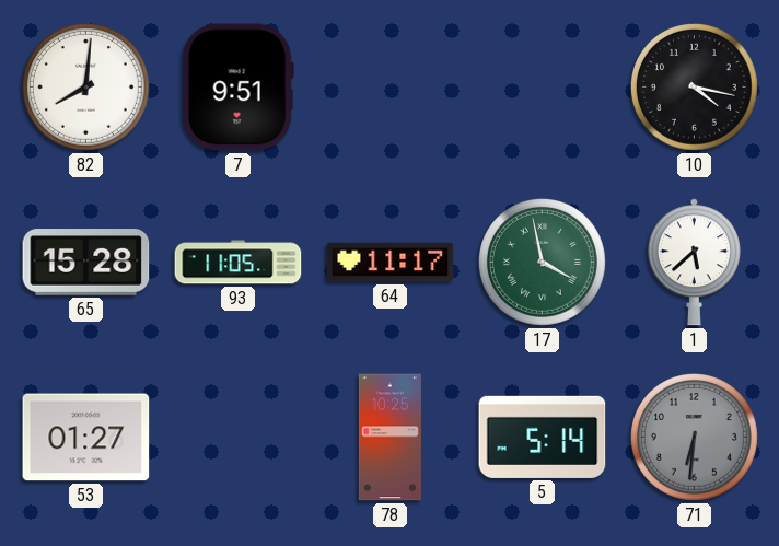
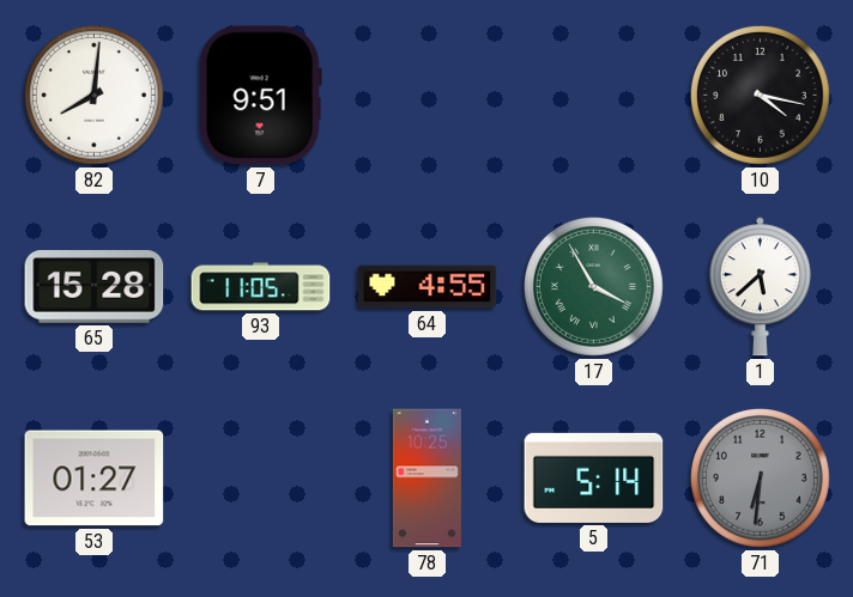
64: 11:17 -> 4:55 (428, 287)
17: 3:58 -> 3:55 (594, 287)
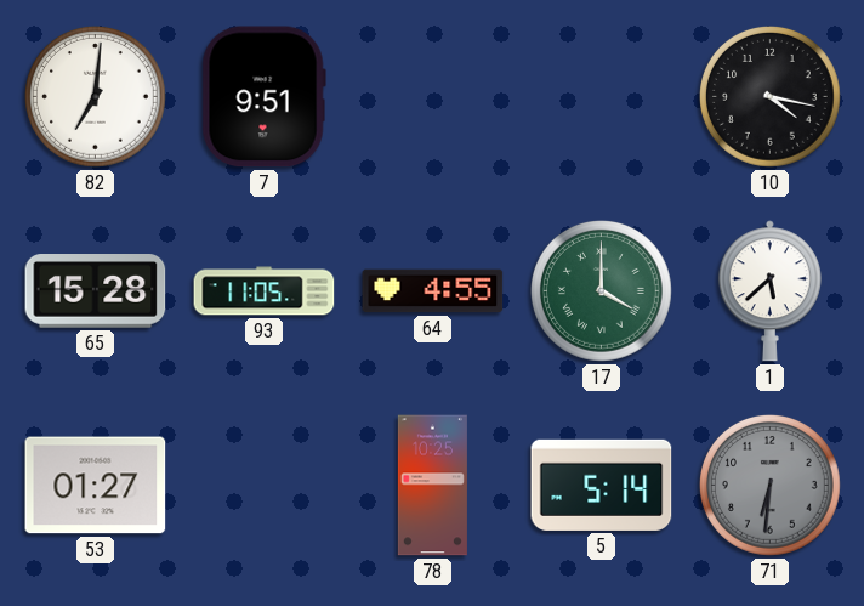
82: 8:01 -> 7:01 (96, 97)
17: 3:55 -> 4:00 (602, 291)
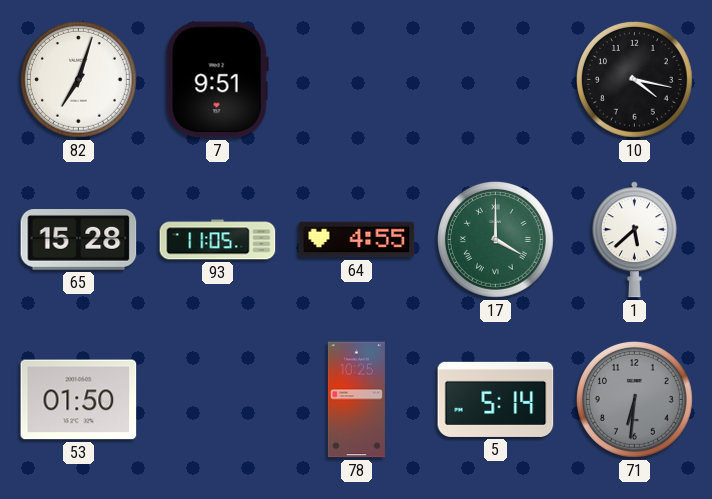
82: 7:01 -> 7:03 (79, 80)
53: 01:27 -> 01:50 (79, 400)
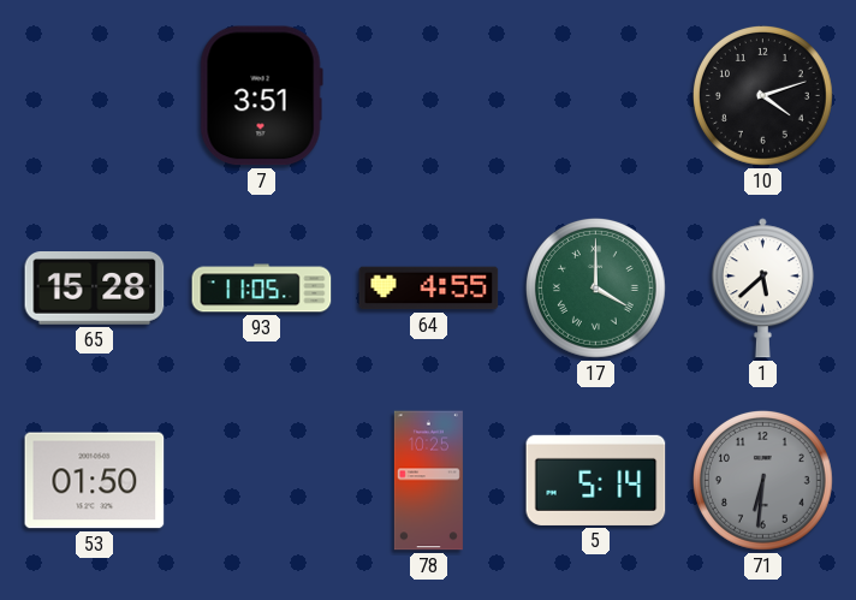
82: 7:03 -> none (79, 80)
7: 9:51 -> 3:51 (261, 96)
10: 4:17 -> 4:12 (763, 96)
